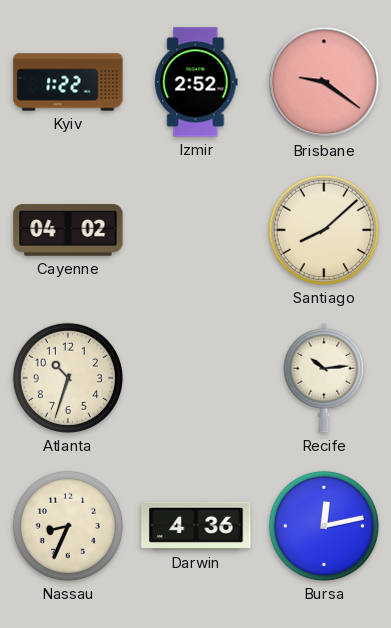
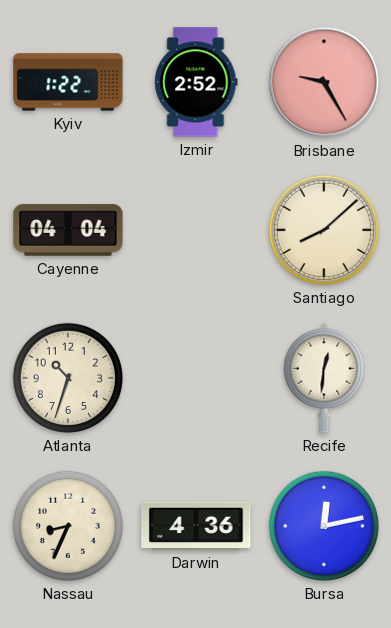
Brisbane: 9:21 -> 9:25 (324, 82)
Cayenne: 04:02 -> 04:04 (68, 230)
Recife: 10:14 -> 12:31 (324, 378)
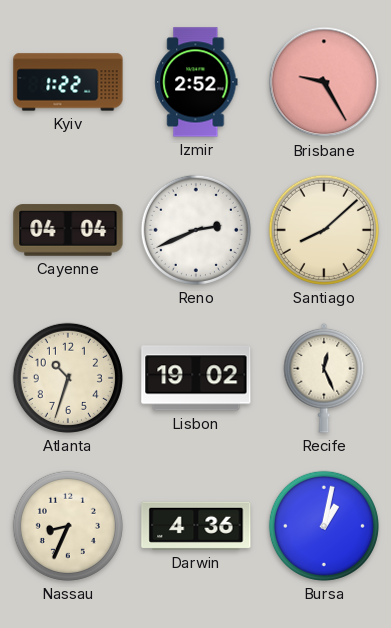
Reno: none -> 2:41 (196, 230)
Lisbon: none -> 19:02 (196, 378)
Recife: 12:31 -> 12:26 (324, 378)
Bursa: 12:13 -> 1:02 (324, 526)
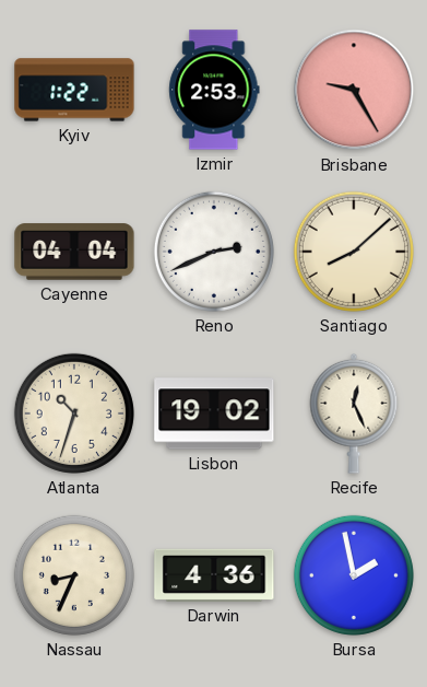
Izmir: 2:52 -> 2:53 (214, 90)
Bursa: 1:02 -> 1:58 (354, 575)
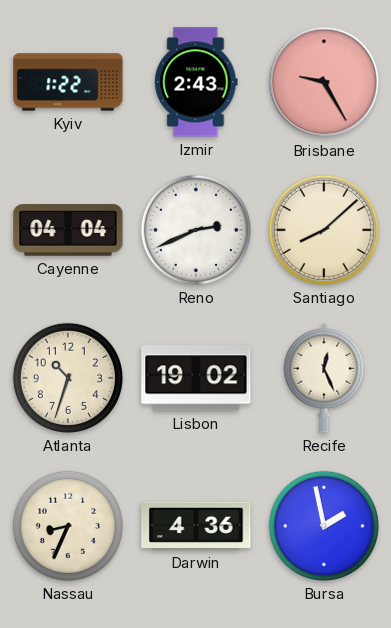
Izmir: 2:53 -> 2:43 (196, 82)
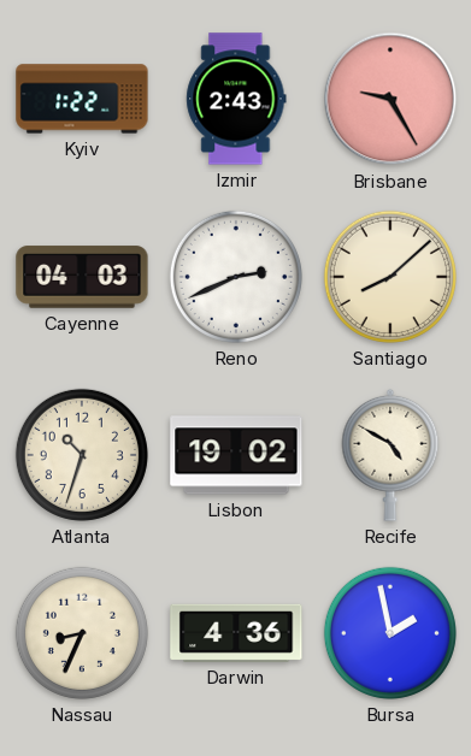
Cayenne: 04:04 -> 04:03 (82, 277)
Recife: 12:26 -> 4:50 (390, 455)
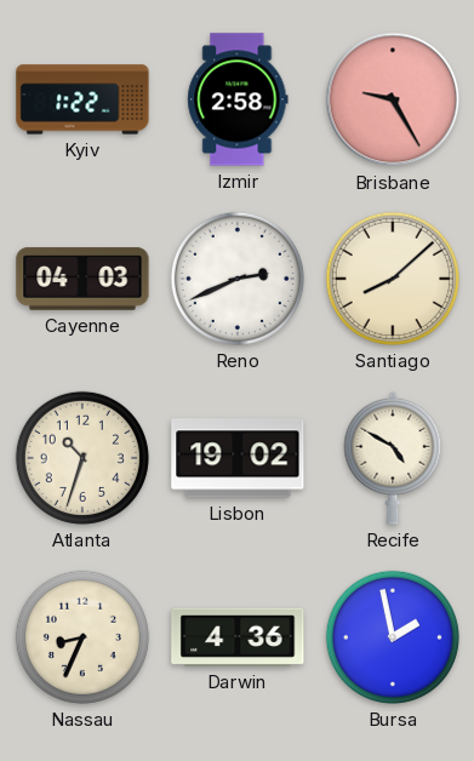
Izmir: 2:43 -> 2:58 (238, 99)
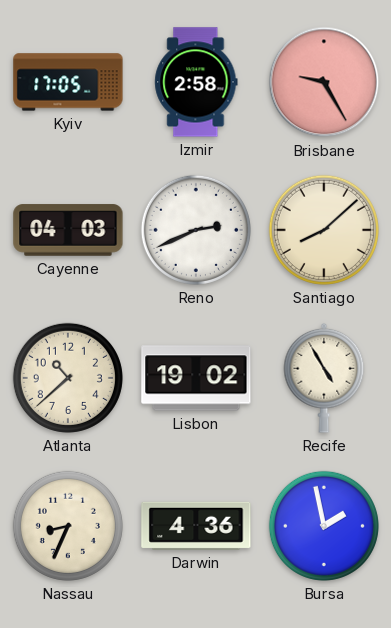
Kyiv: 1:22 -> 17:05 (68, 82)
Atlanta: 10:33 -> 10:38 (68, 378)
Recife: 4:50 -> 4:55 (324, 378)
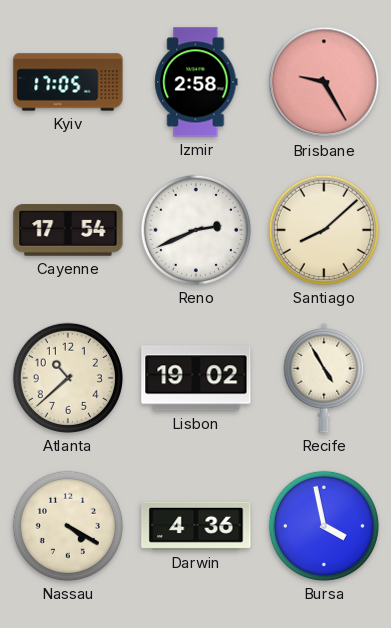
Cayenne: 04:03 -> 17:54 (68, 230)
Nassau: 8:34 -> 4:20 (68, 526)
Bursa: 1:58 -> 3:58 (324, 526)
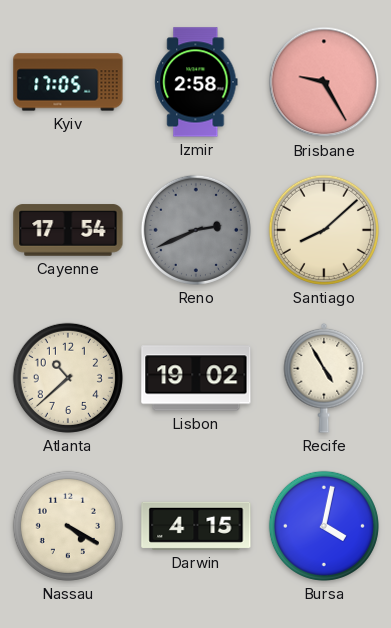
Reno dial: white -> grey (196, 230)
Darwin: 4:36 -> 4:15 (196, 526)
Bursa: 3:58 -> 4:02 (324, 526)
